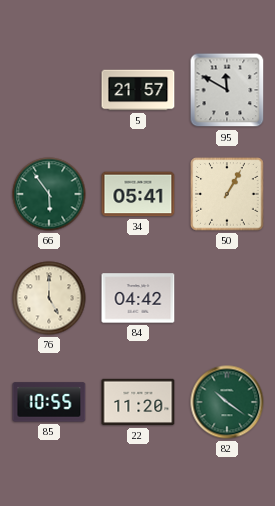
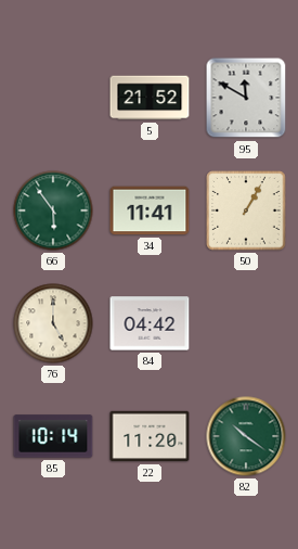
5: 21:57 -> 21:52 (150, 98)
34: 05:41 -> 11:41 (150, 210)
85: 10:55 -> 10:14 (53, 436)
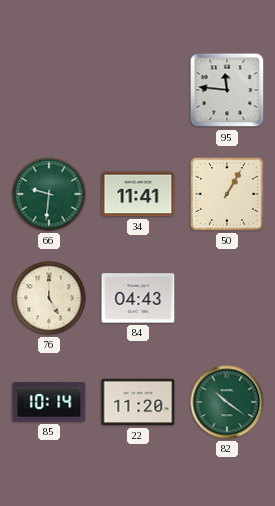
5: 21:52 -> none (150, 98)
95: 11:50 -> 11:46 (227, 90)
66: 5:54 -> 9:31 (49, 194)
84: 04:42 -> 04:43 (138, 298)
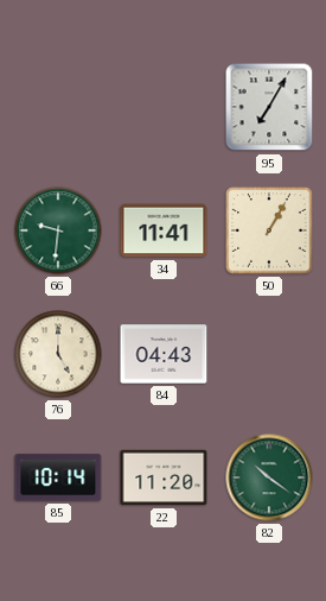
95: 11:46 -> 7:05 (269, 107)
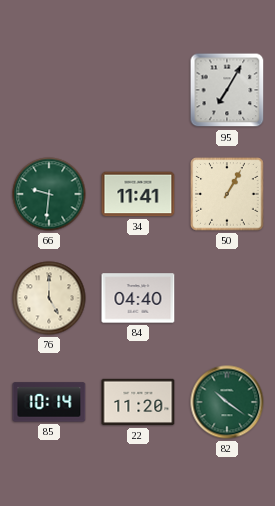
84: 04:43 -> 04:40 (138, 298)
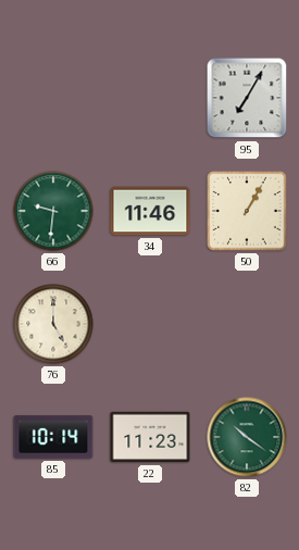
34: 11:41 -> 11:46 (150, 211)
84: 04:40 -> none (138, 298)
22: 11:20 -> 11:23 (150, 437)
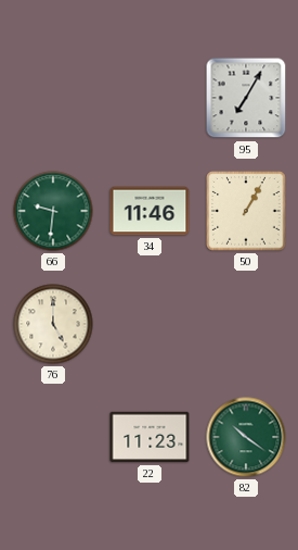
85: 10:14 -> none (53, 437)
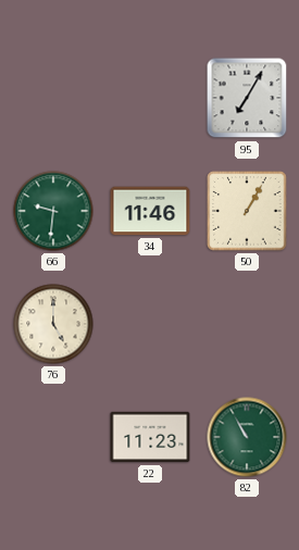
82: 10:21 -> 10:55 (247, 437)
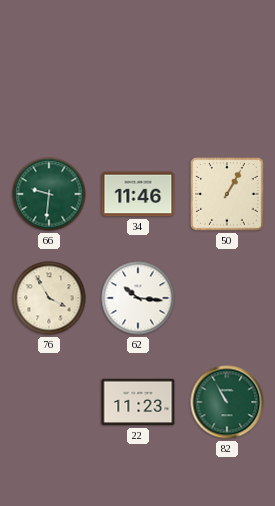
95: 7:05 -> none (247, 98)
76: 5:00 -> 3:55 (49, 298)
62: none -> 10:16 (138, 298)
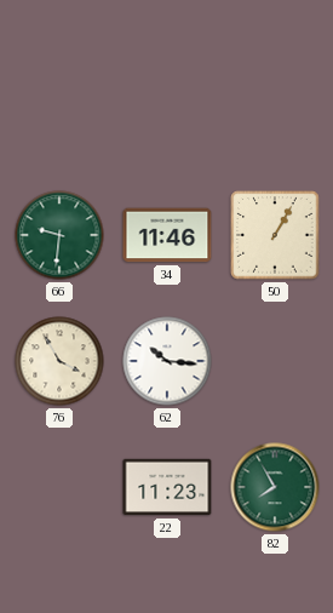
82: 10:55 -> 7:55 (275, 487)
